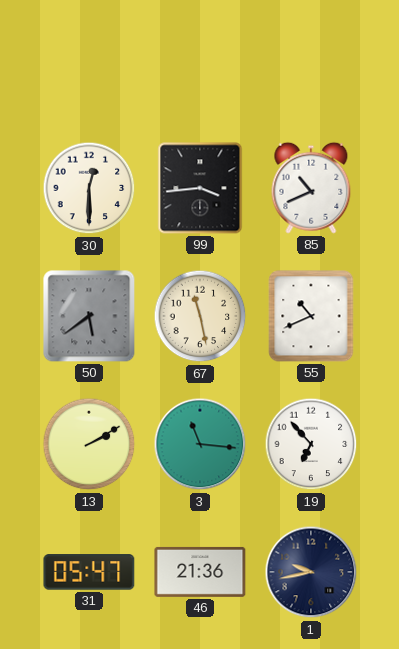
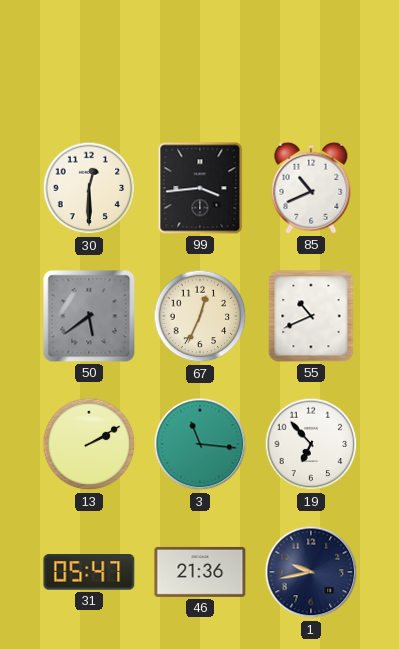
67: 11:28 -> 12:34 (200, 316)
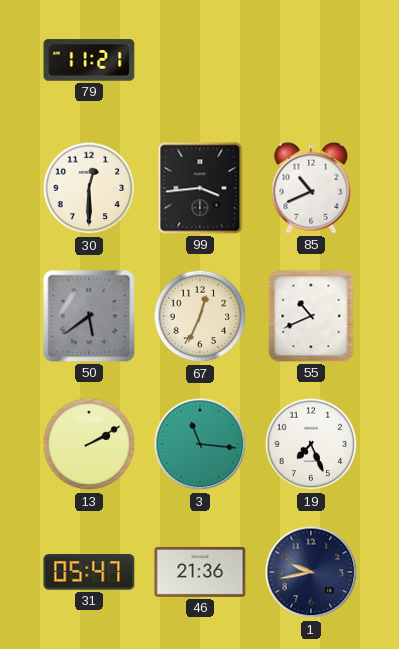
79: none -> 11:21 (89, 60)
19: 6:53 -> 7:26 (311, 444)
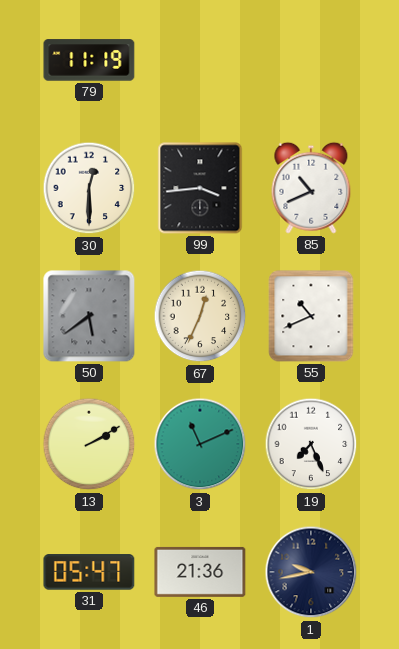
79: 11:21 -> 11:19 (89, 60)
3: 11:16 -> 11:11 (200, 444)
